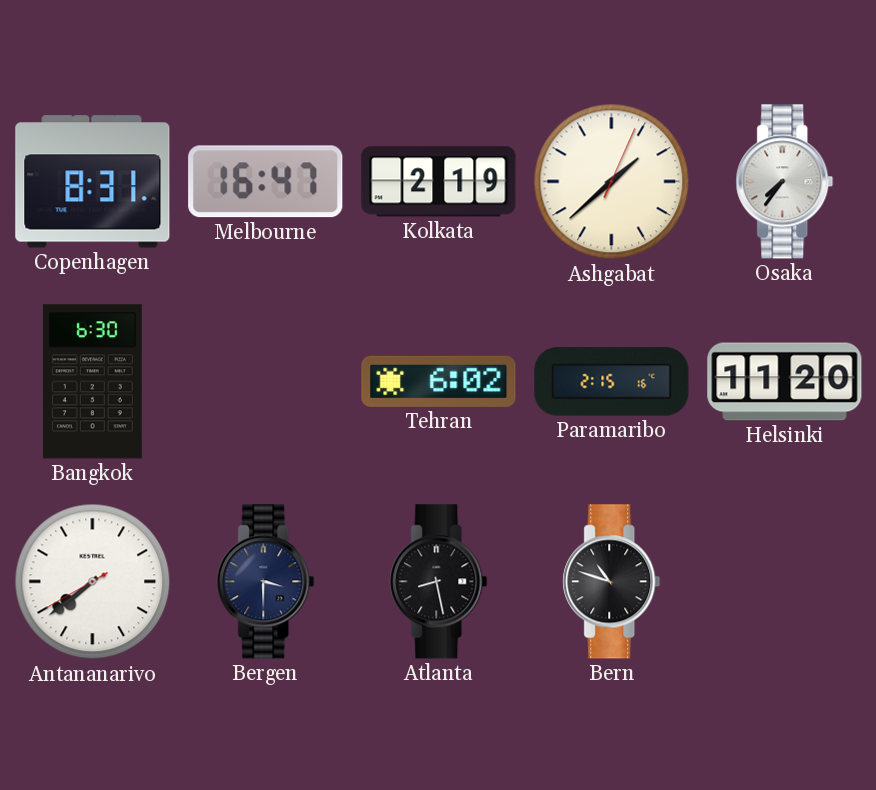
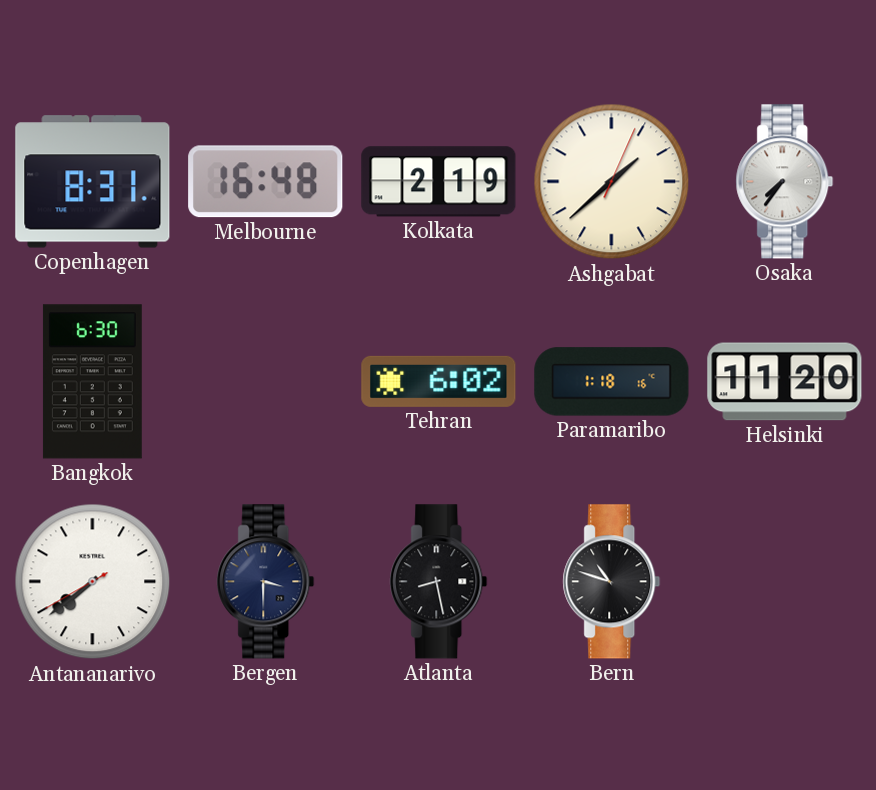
Melbourne: 16:47 -> 16:48 (266, 182)
Paramaribo: 2:15 -> 1:18 (612, 382)
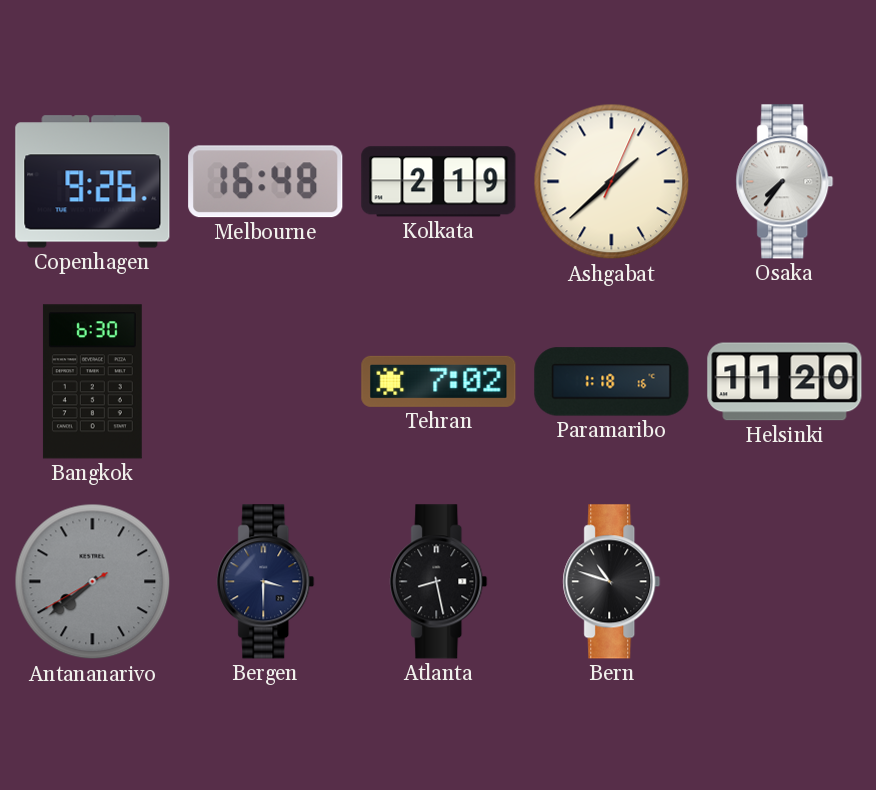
Copenhagen: 8:31 -> 9:26 (93, 182)
Tehran: 6:02 -> 7:02 (439, 381)
Antananarivo dial: white -> grey (93, 582)
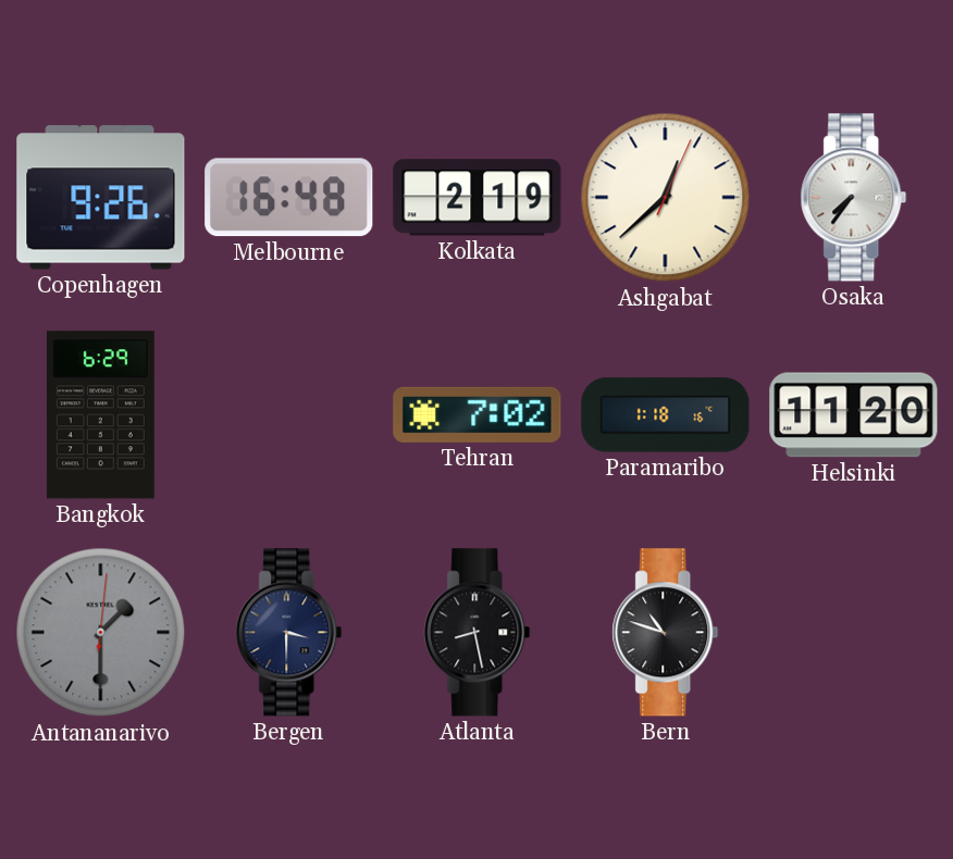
Ashgabat: 1:38 -> 12:38 (666, 198)
Bangkok: 6:30 -> 6:29 (100, 415)
Antananarivo: 7:38 -> 1:30 (101, 633)
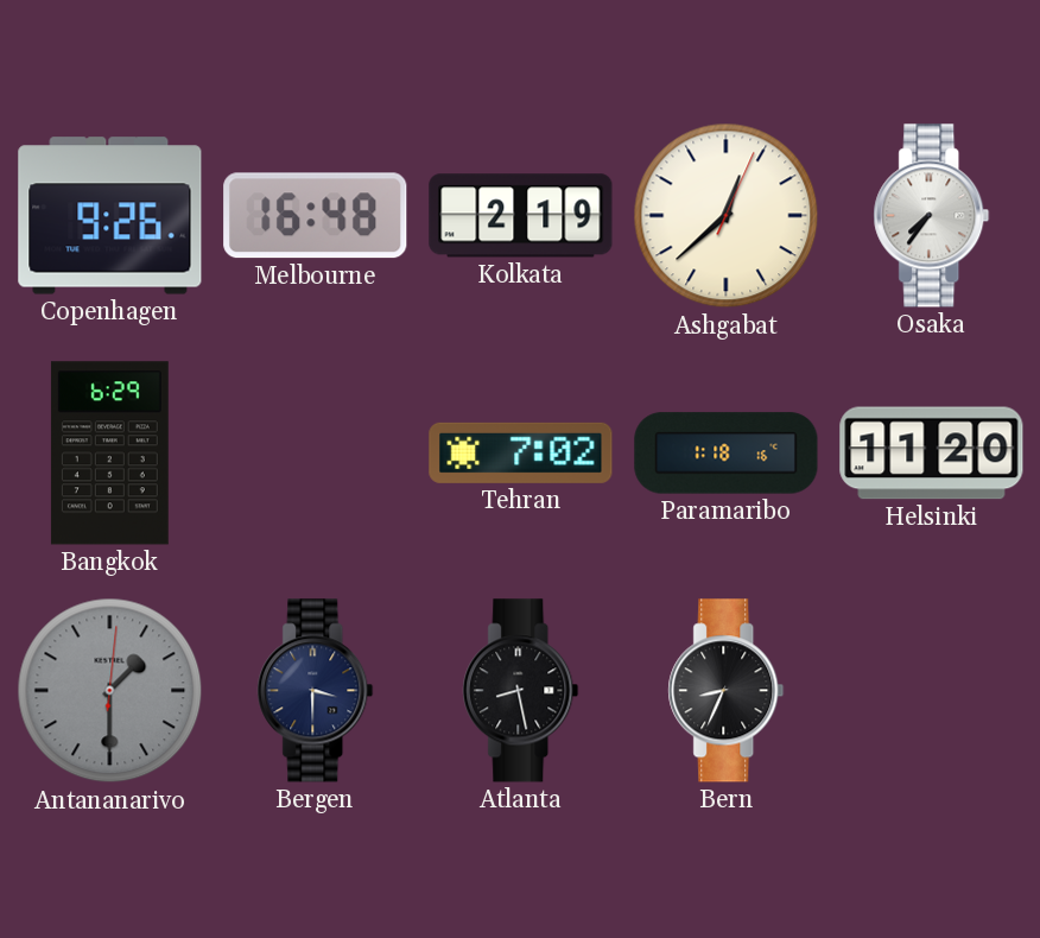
Bern: 10:48 -> 8:34 (727, 691)
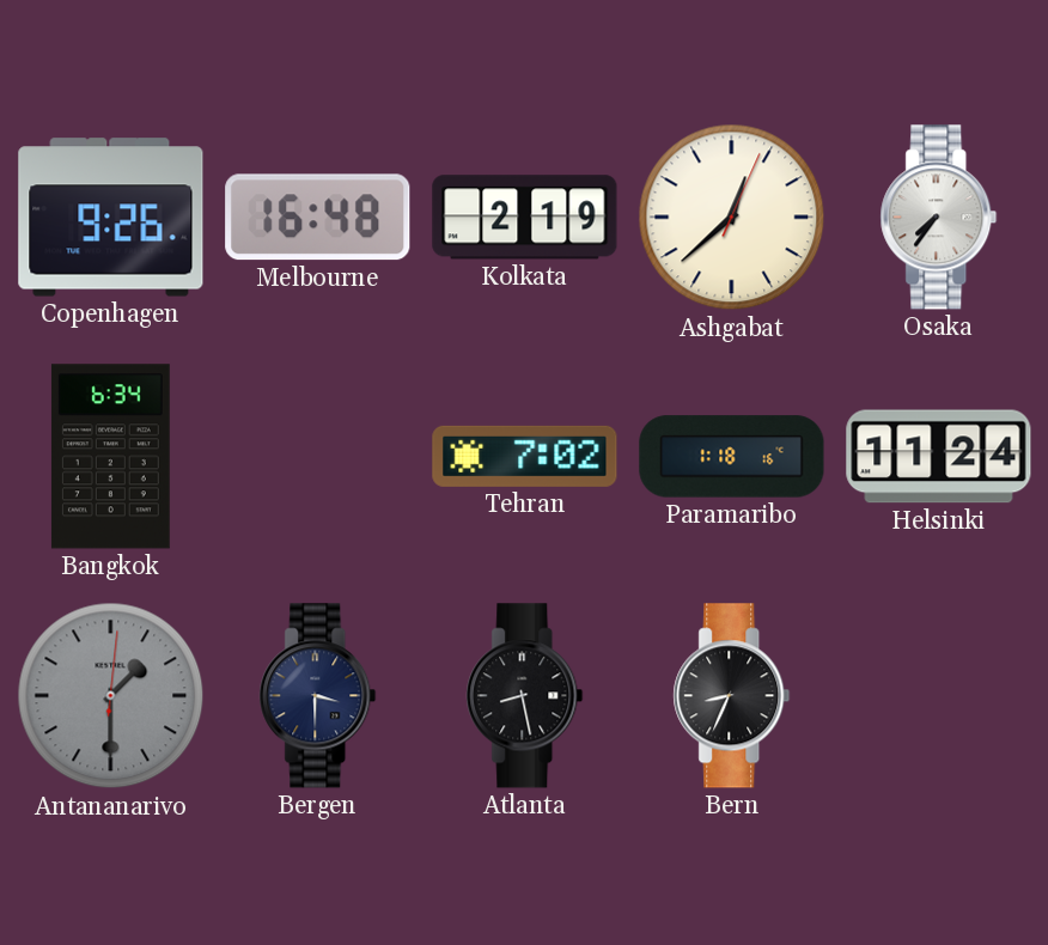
Bangkok: 6:29 -> 6:34 (110, 457)
Helsinki: 11:20 -> 11:24 (939, 457)
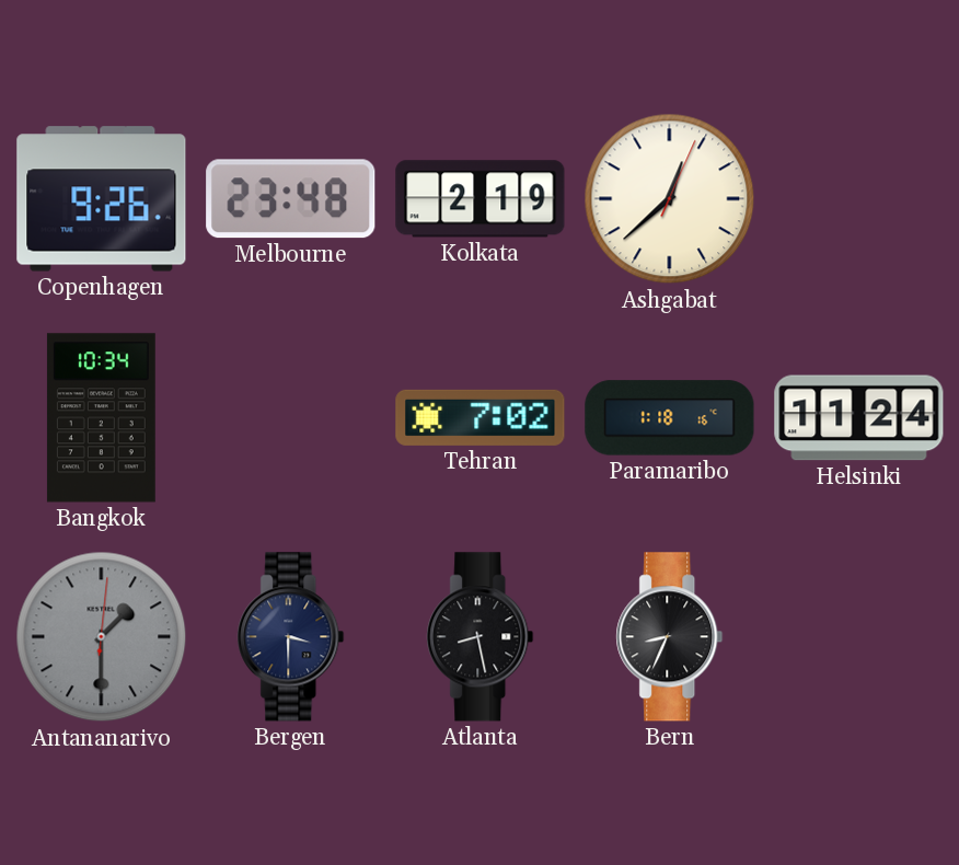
Melbourne: 16:48 -> 23:48 (291, 199)
Osaka: 7:36 -> none (939, 218)
Bangkok: 6:34 -> 10:34 (101, 418)
